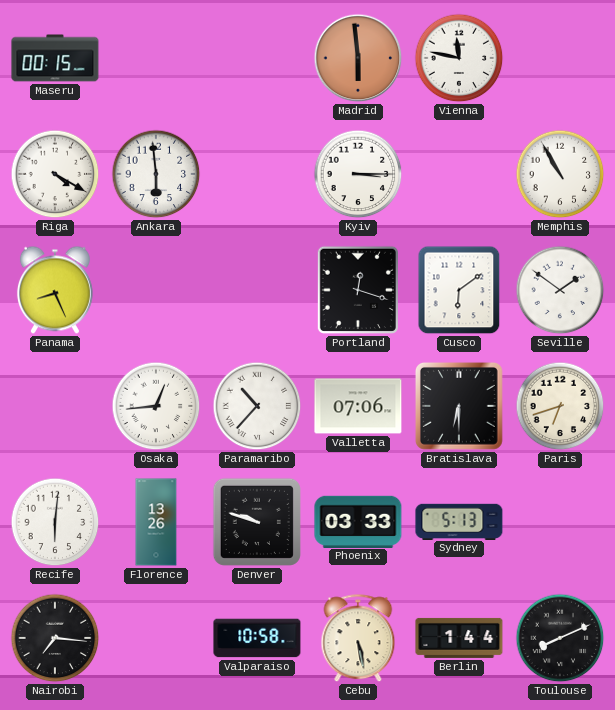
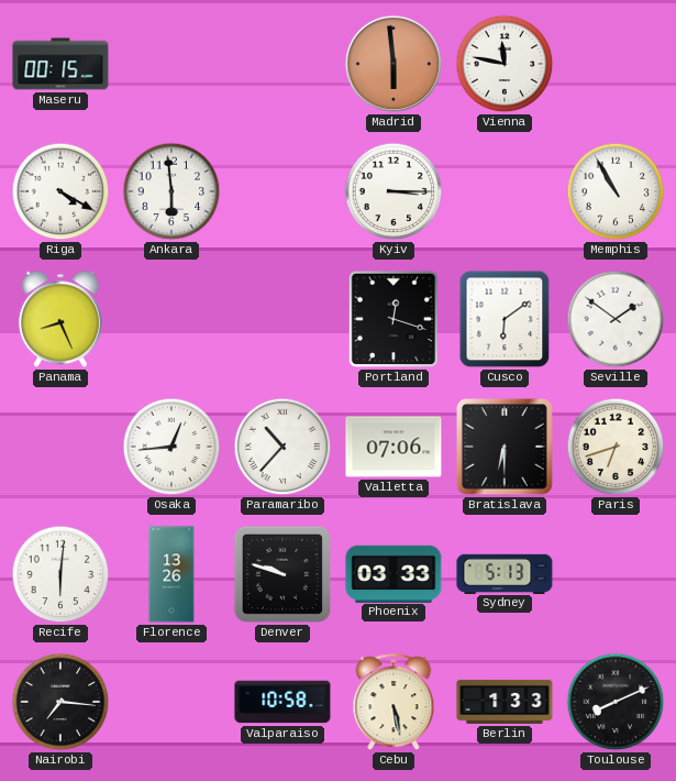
Berlin: 1:44 -> 1:33 (505, 702)
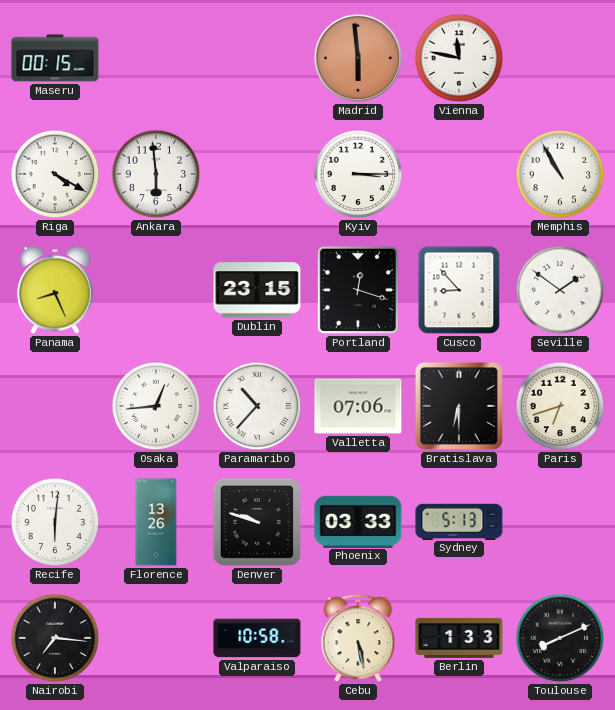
Dublin: none -> 23:15 (257, 290)
Cusco: 6:09 -> 8:53 (459, 290)
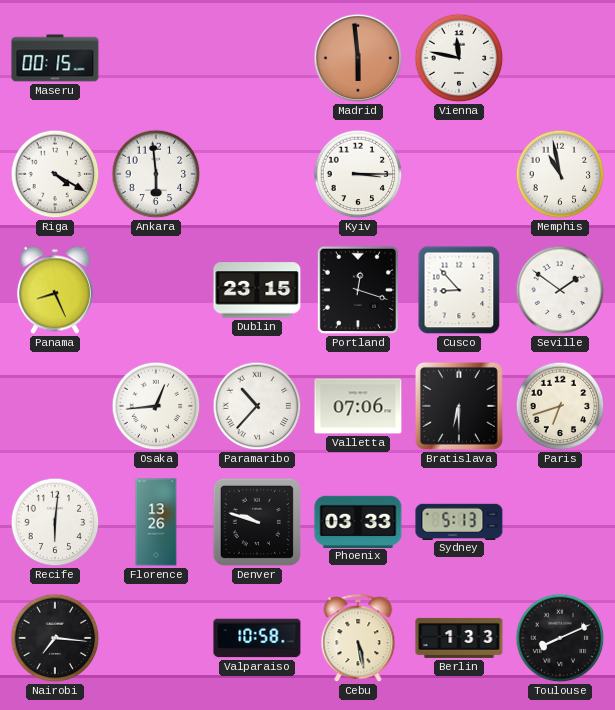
Memphis: 10:55 -> 10:58 (560, 174)
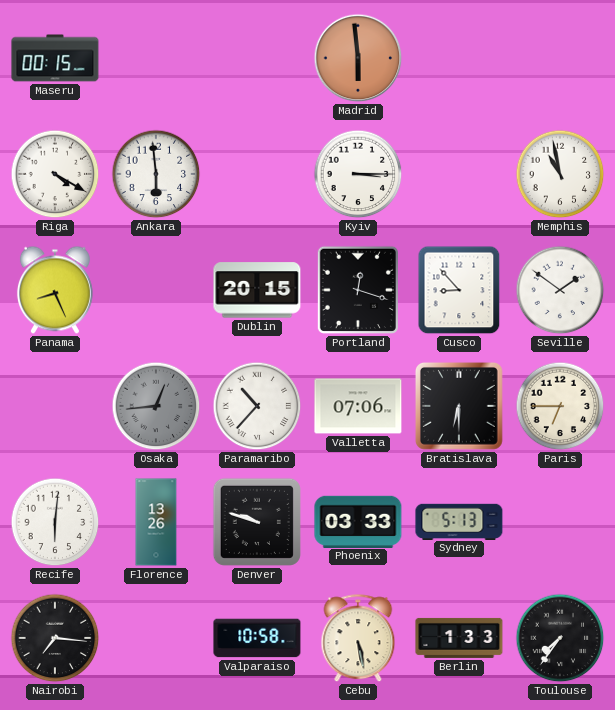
Vienna: 11:47 -> none (459, 58)
Dublin: 23:15 -> 20:15 (257, 290)
Osaka dial: white -> grey (156, 406)
Paris: 6:42 -> 6:45 (560, 406)
Toulouse: 8:11 -> 7:36 (560, 638)
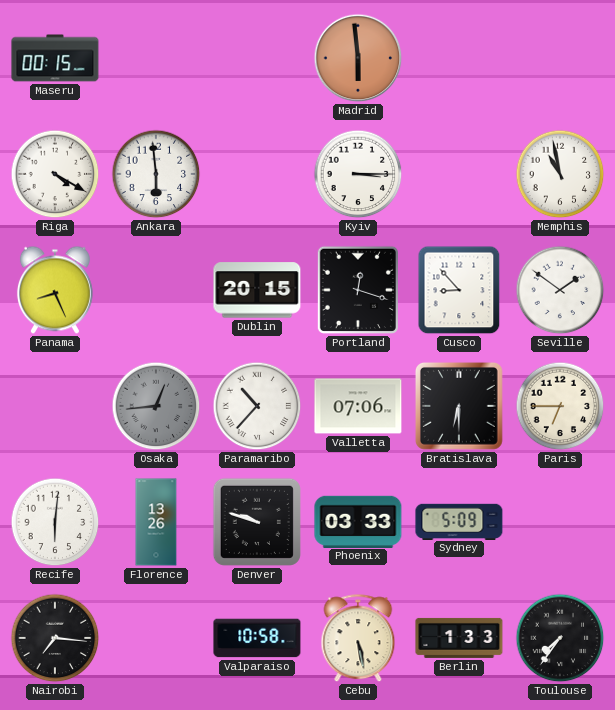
Sydney: 5:13 -> 5:09 (459, 521)
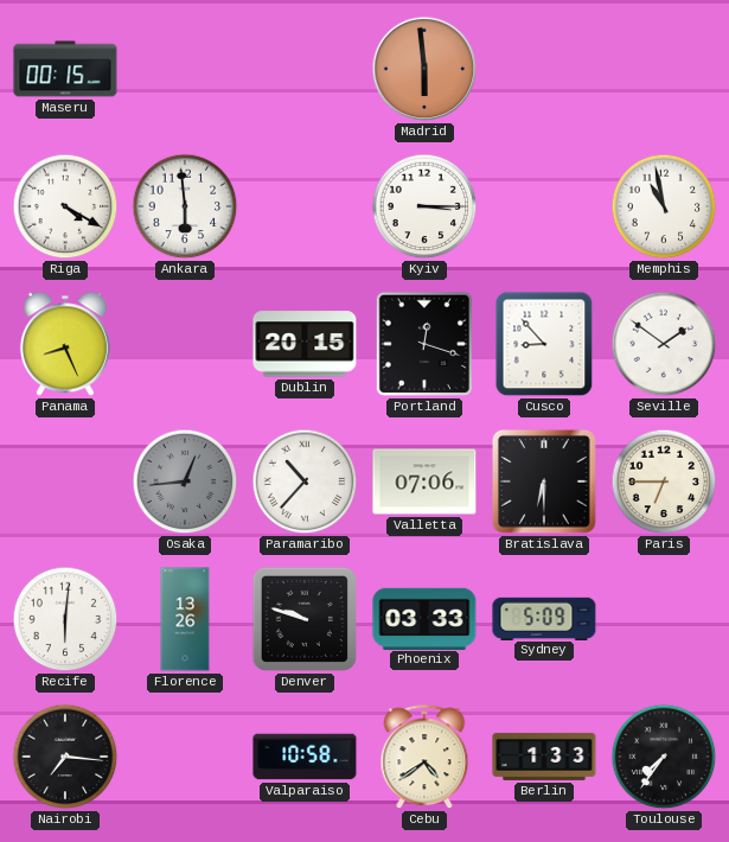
Cebu: 5:28 -> 4:39 (424, 758)
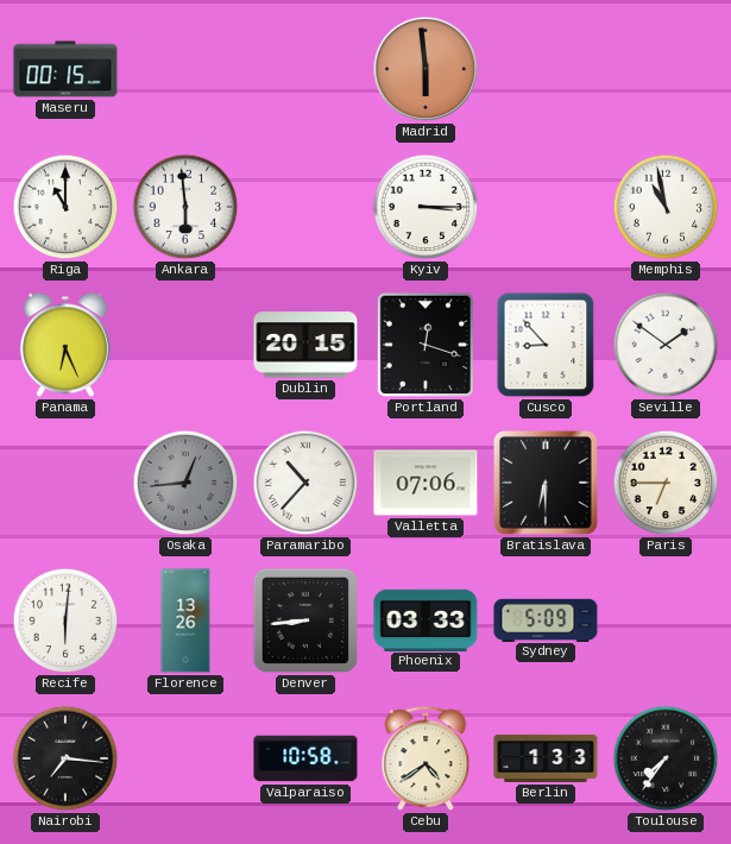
Riga: 4:20 -> 11:00 (65, 207)
Panama: 8:26 -> 6:26 (65, 345)
Denver: 9:48 -> 8:44 (305, 621)
